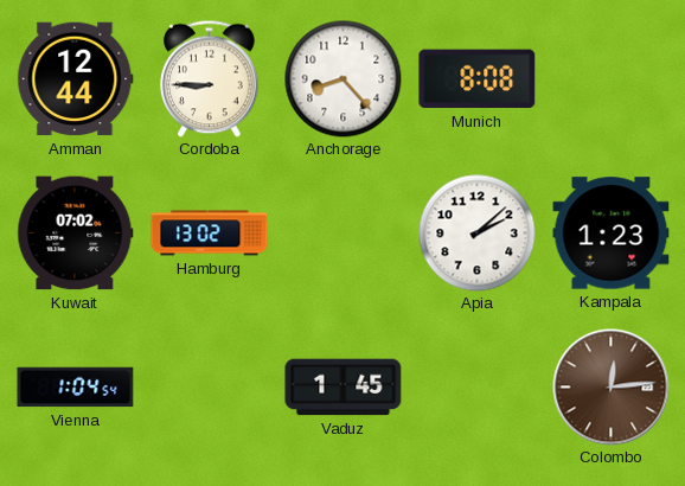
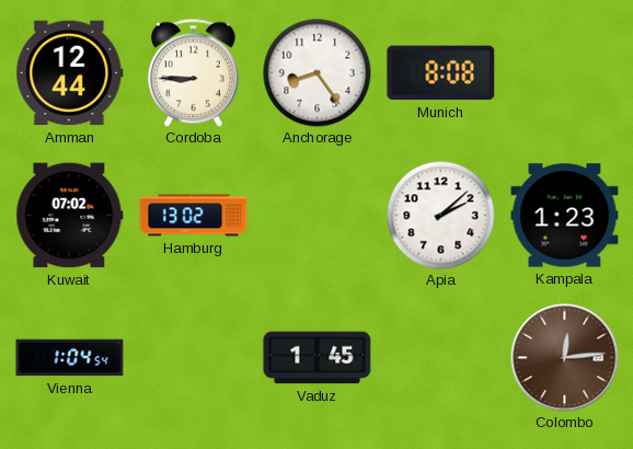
Anchorage: 8:23 -> 8:24 (318, 73)
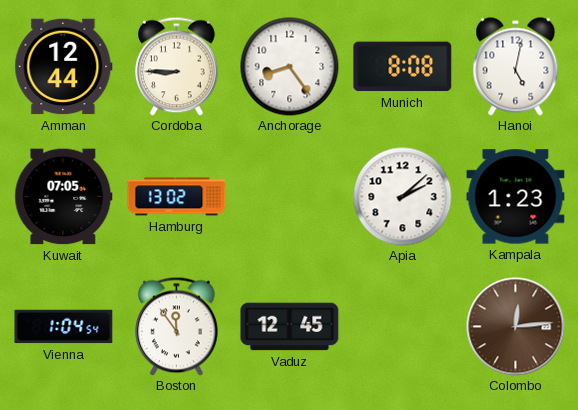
Hanoi: none -> 5:02 (516, 67)
Kuwait: 07:02 -> 07:05 (64, 197)
Boston: none -> 11:54 (177, 326)
Vaduz: 1:45 -> 12:45 (290, 327)
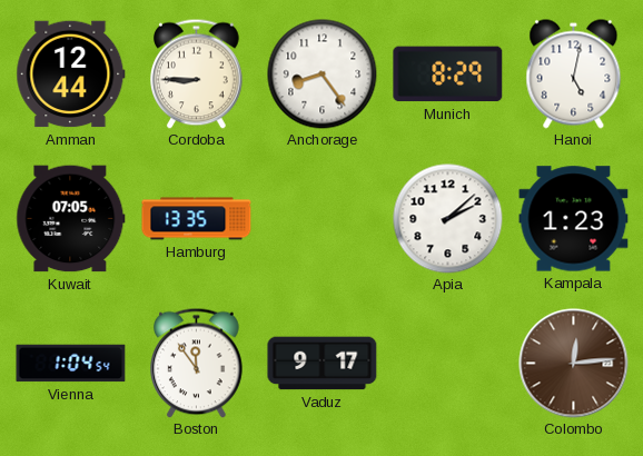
Munich: 8:08 -> 8:29 (448, 75)
Hamburg: 13:02 -> 13:35 (197, 219)
Vaduz: 12:45 -> 9:17 (323, 364)
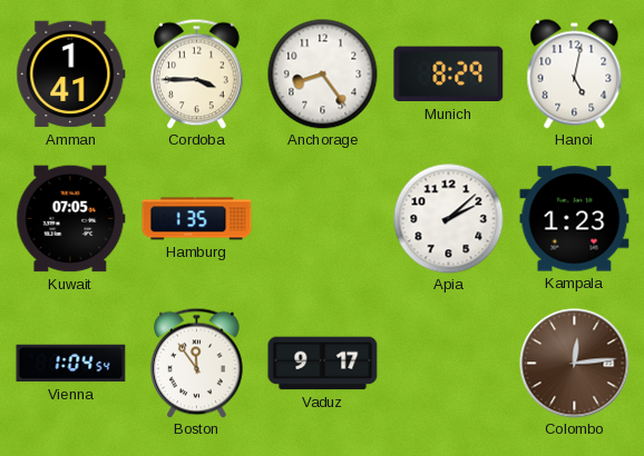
Amman: 12:44 -> 1:41 (71, 75)
Cordoba: 8:45 -> 3:45 (197, 73)
Hamburg: 13:35 -> 1:35 (197, 219)
